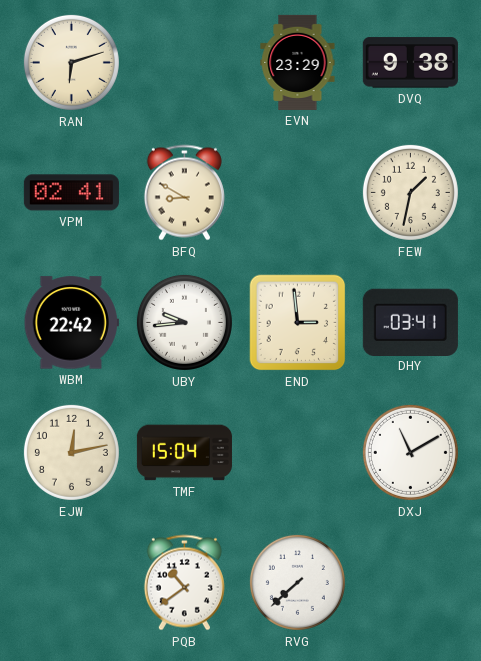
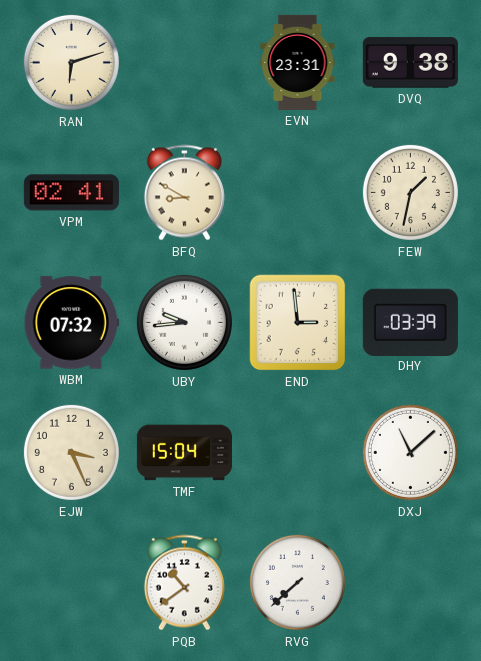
EVN: 23:29 -> 23:31 (298, 62)
WBM: 22:42 -> 07:32 (71, 323)
DHY: 03:41 -> 03:39 (410, 322)
EJW: 12:13 -> 3:26 (71, 452)
DXJ: 11:10 -> 11:08 (410, 452)
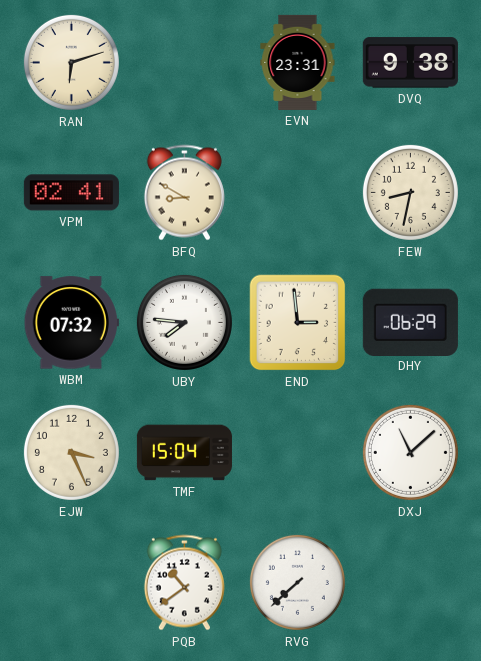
FEW: 1:32 -> 8:32 (410, 192)
UBY: 9:44 -> 7:46 (184, 322)
DHY: 03:39 -> 06:29 (410, 322)
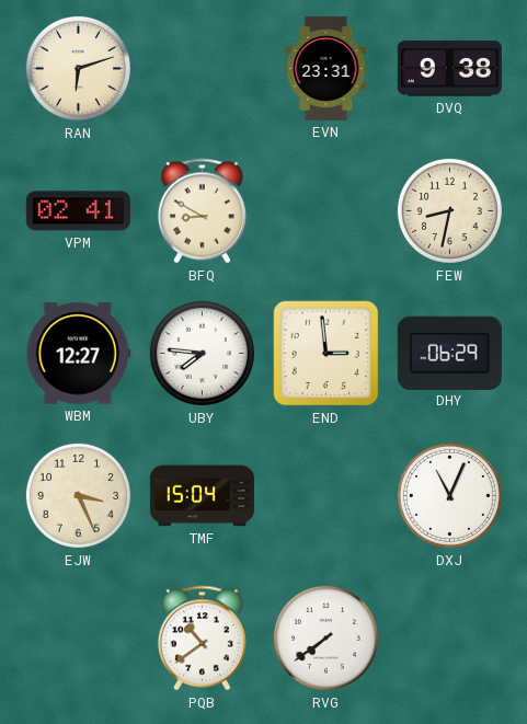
WBM: 07:32 -> 12:27 (78, 354)
DXJ: 11:08 -> 11:04 (449, 495)
RVG: 7:38 -> 7:39 (325, 637)
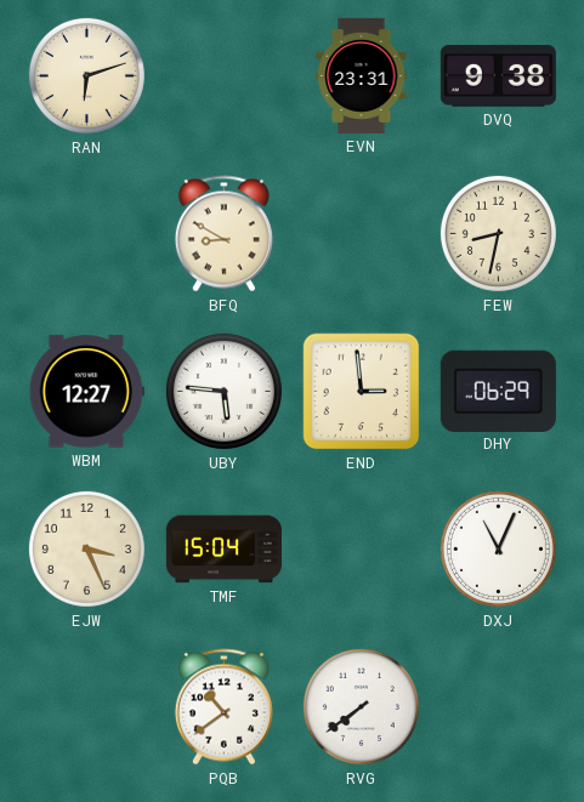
VPM: 02:41 -> none (78, 211)
UBY: 7:46 -> 5:46 (223, 391)
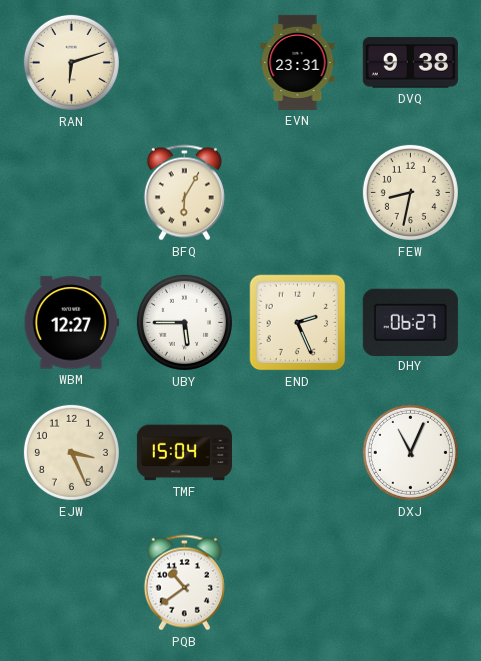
BFQ: 8:50 -> 6:05 (184, 193)
UBY: 5:46 -> 5:45 (184, 322)
END: 2:59 -> 2:26 (298, 323)
DHY: 06:29 -> 06:27 (410, 322)
RVG: 7:39 -> none (361, 706)
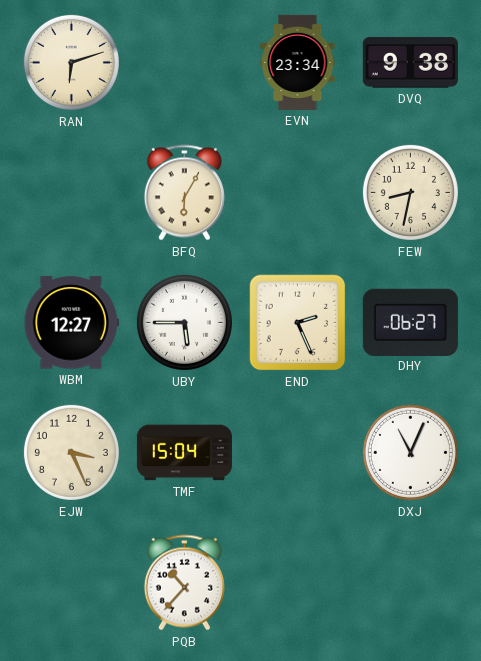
EVN: 23:31 -> 23:34 (298, 62)
PQB: 10:39 -> 10:37 (184, 583)
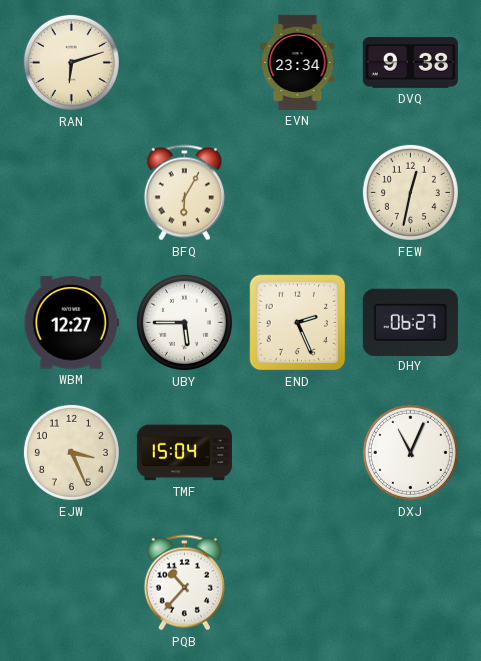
FEW: 8:32 -> 12:32 (410, 192)
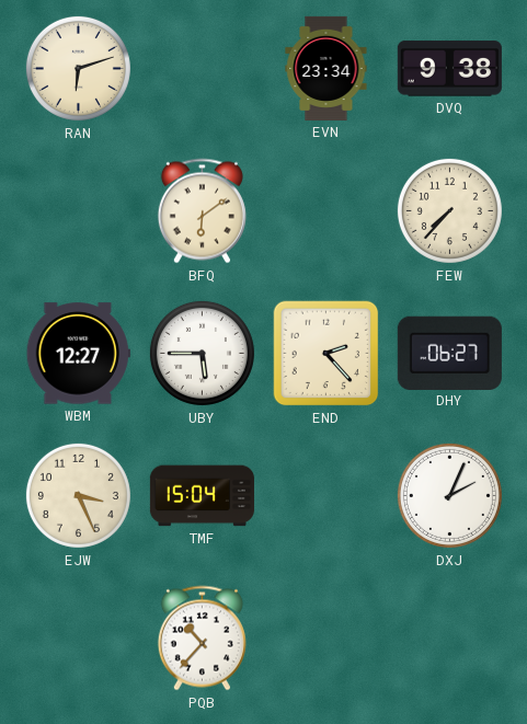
BFQ: 6:05 -> 6:09 (202, 211)
FEW: 12:32 -> 7:37 (449, 210)
END: 2:26 -> 2:23 (326, 354)
DXJ: 11:04 -> 2:04 (449, 495)
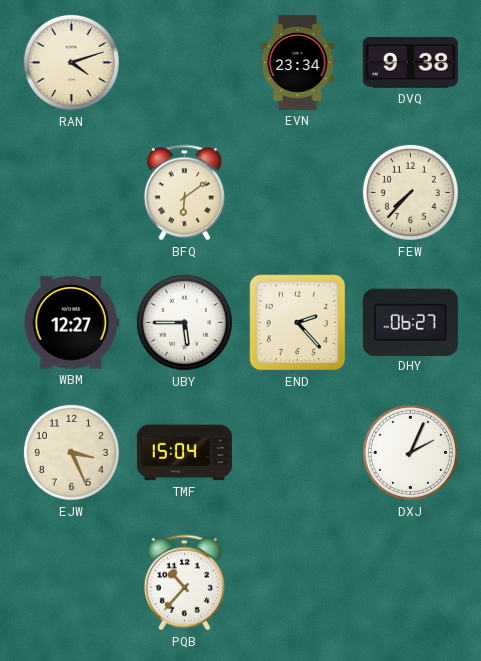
RAN: 6:12 -> 4:12 (71, 62)
